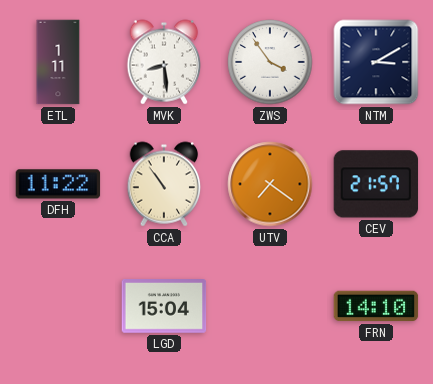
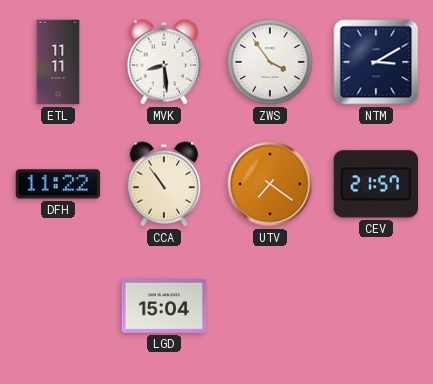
ETL: 1:11 -> 11:11 (58, 62)
FRN: 14:10 -> none (376, 306)
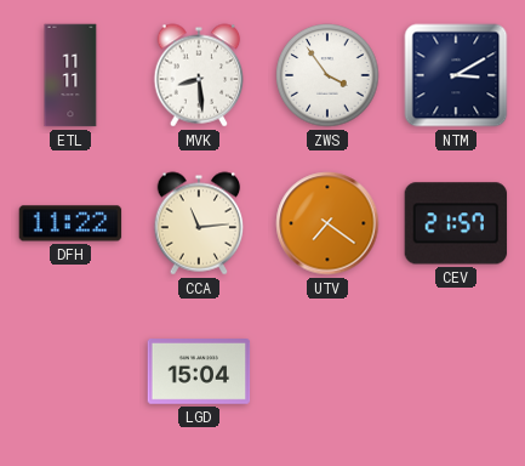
CCA: 10:54 -> 11:14 (199, 223)
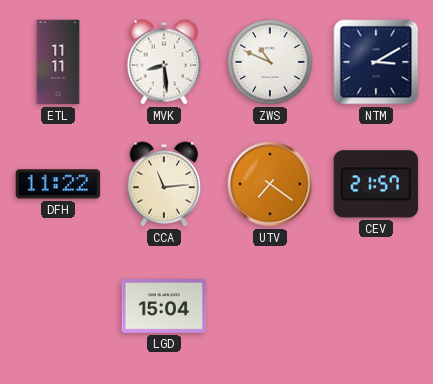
ZWS: 3:54 -> 10:49 (270, 62)
